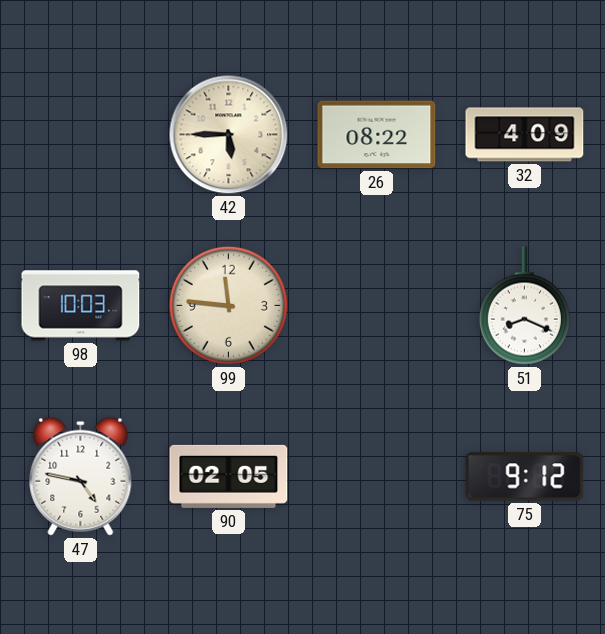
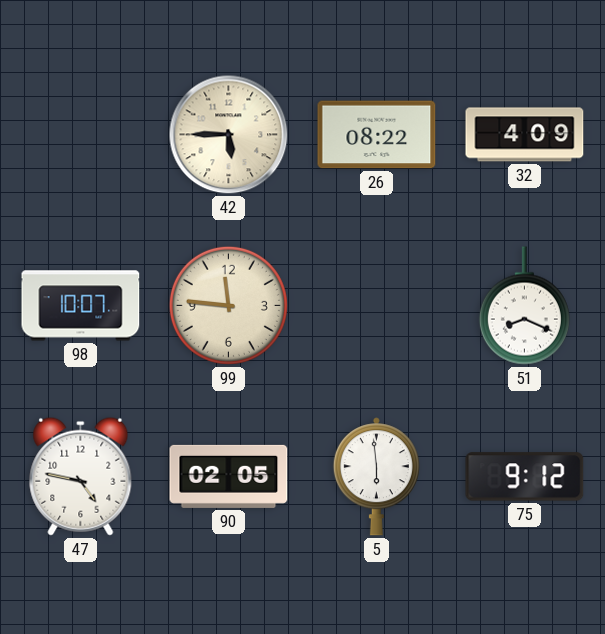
98: 10:03 -> 10:07 (81, 306)
5: none -> 5:59 (376, 477)
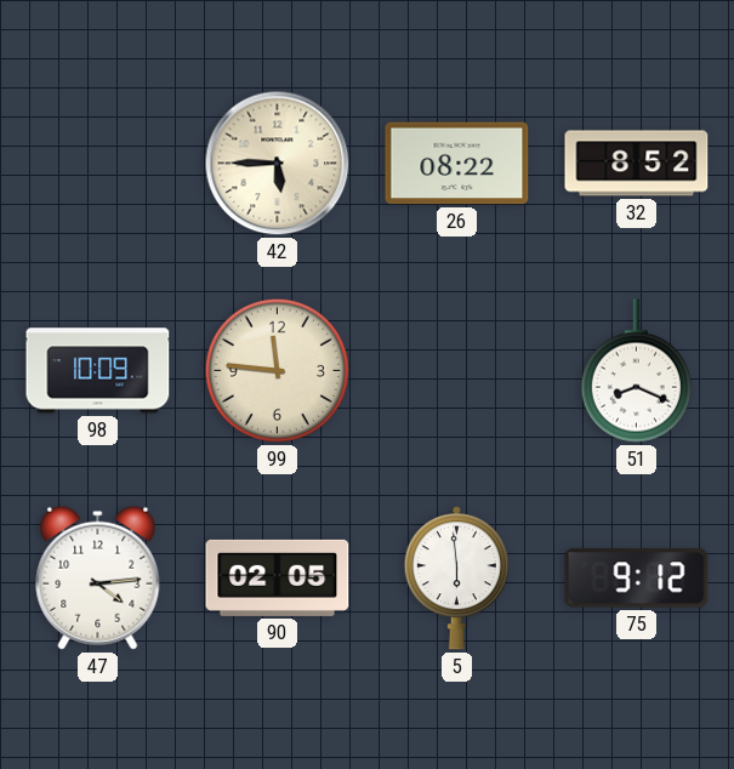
32: 4:09 -> 8:52 (637, 164)
98: 10:07 -> 10:09 (98, 371)
47: 4:47 -> 4:14 (98, 577)
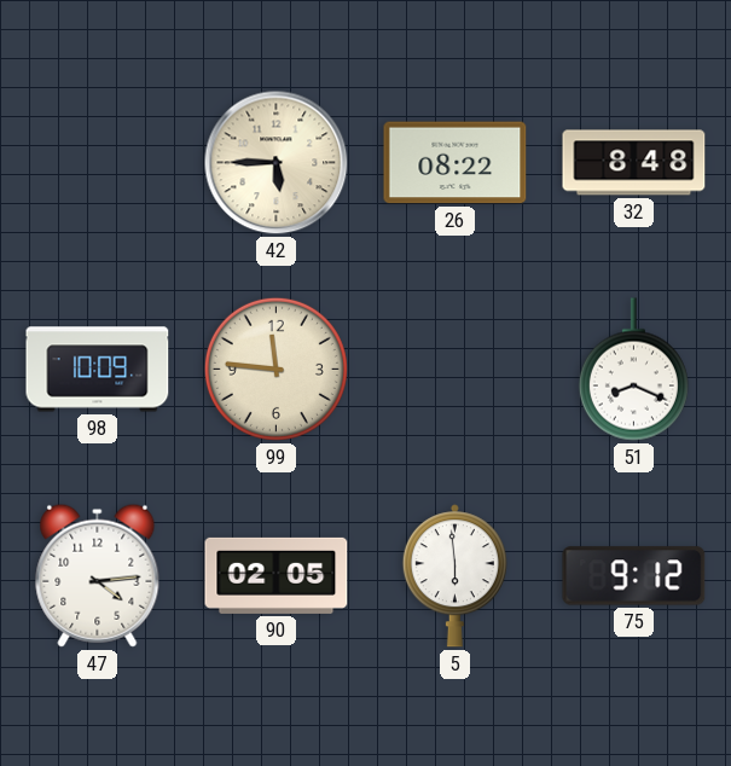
32: 8:52 -> 8:48 (634, 163)
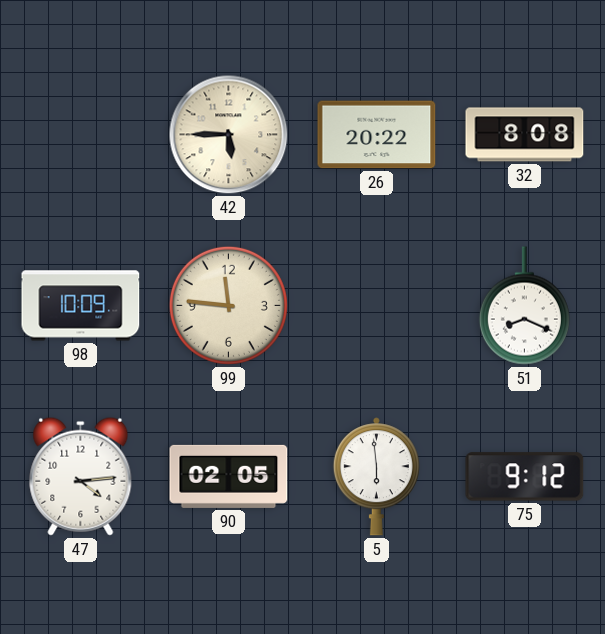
26: 08:22 -> 20:22 (377, 135)
32: 8:48 -> 8:08 (525, 135)
